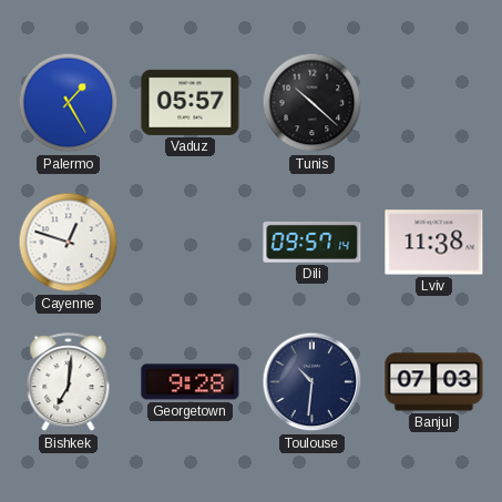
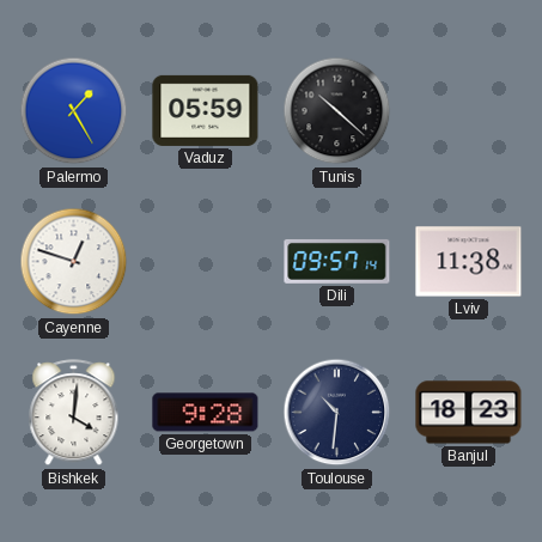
Vaduz: 05:57 -> 05:59 (206, 110)
Bishkek: 7:01 -> 4:01 (74, 413)
Banjul: 07:03 -> 18:23 (469, 413)
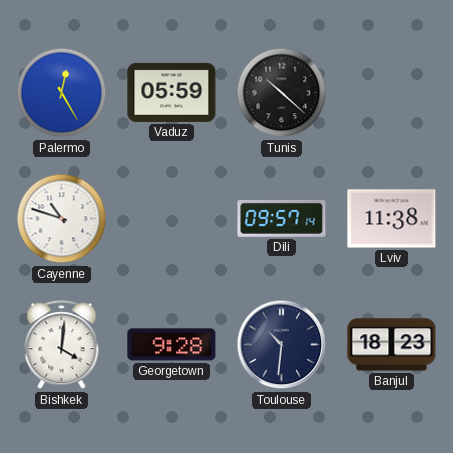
Palermo: 1:25 -> 12:25 (62, 93)
Cayenne: 12:48 -> 10:48 (62, 219)
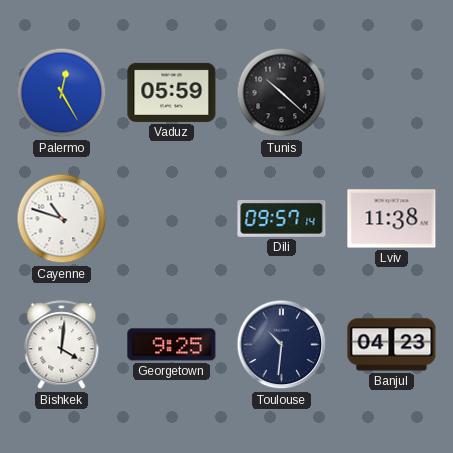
Georgetown: 9:28 -> 9:25 (172, 345)
Banjul: 18:23 -> 04:23 (392, 345)
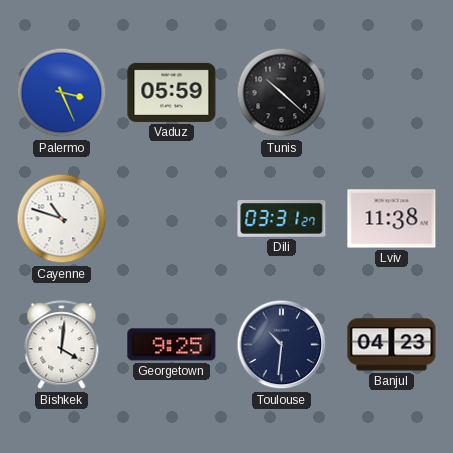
Palermo: 12:25 -> 3:26 (62, 93)
Dili: 09:57 -> 03:31 (282, 218)
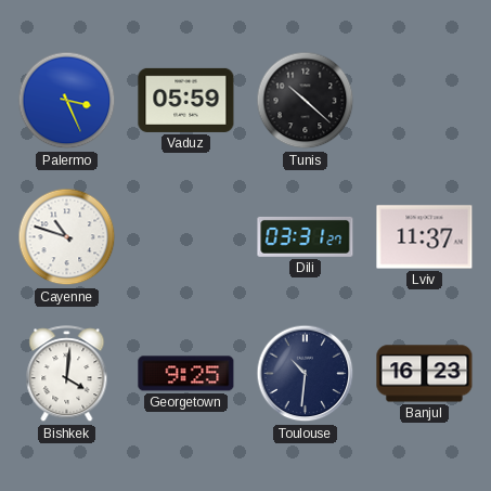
Lviv: 11:38 -> 11:37 (425, 237)
Banjul: 04:23 -> 16:23 (425, 374)
